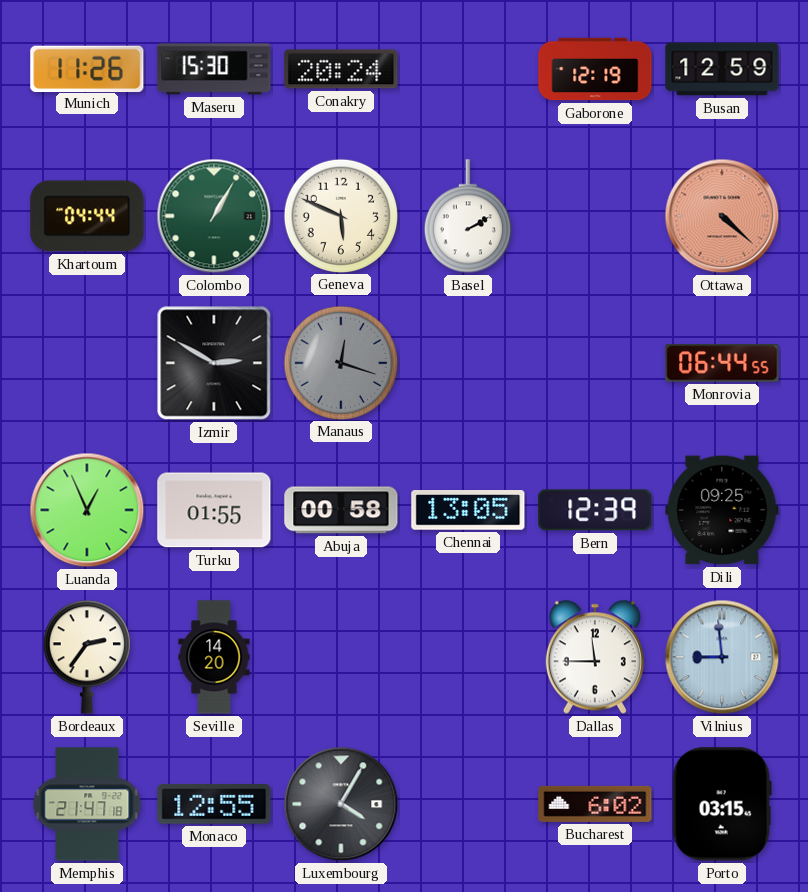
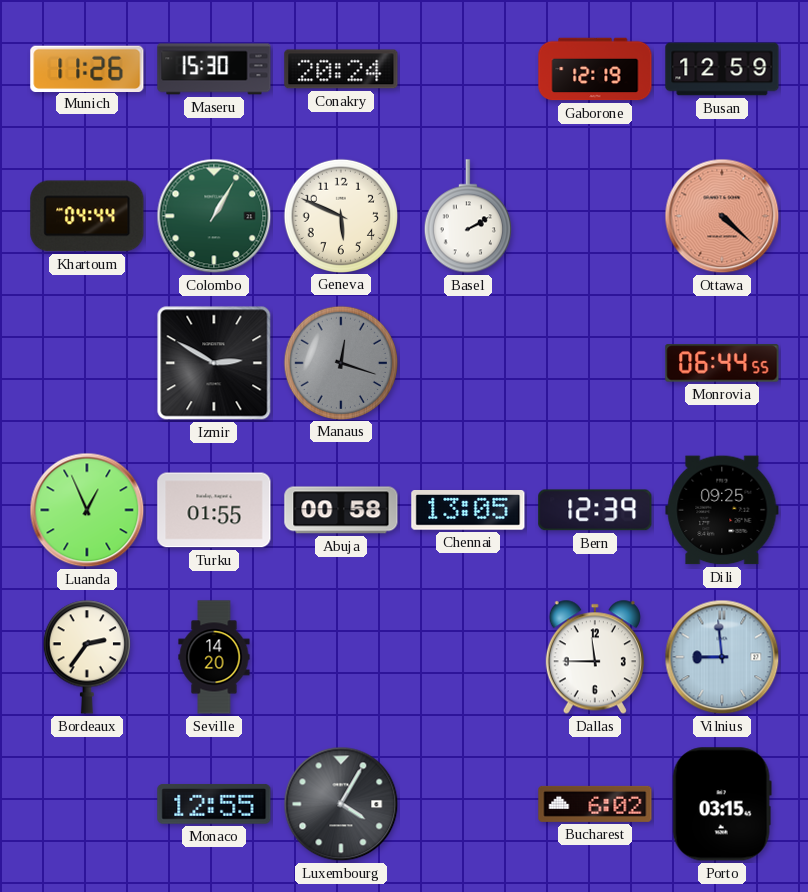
Memphis: 21:47 -> none (87, 804)
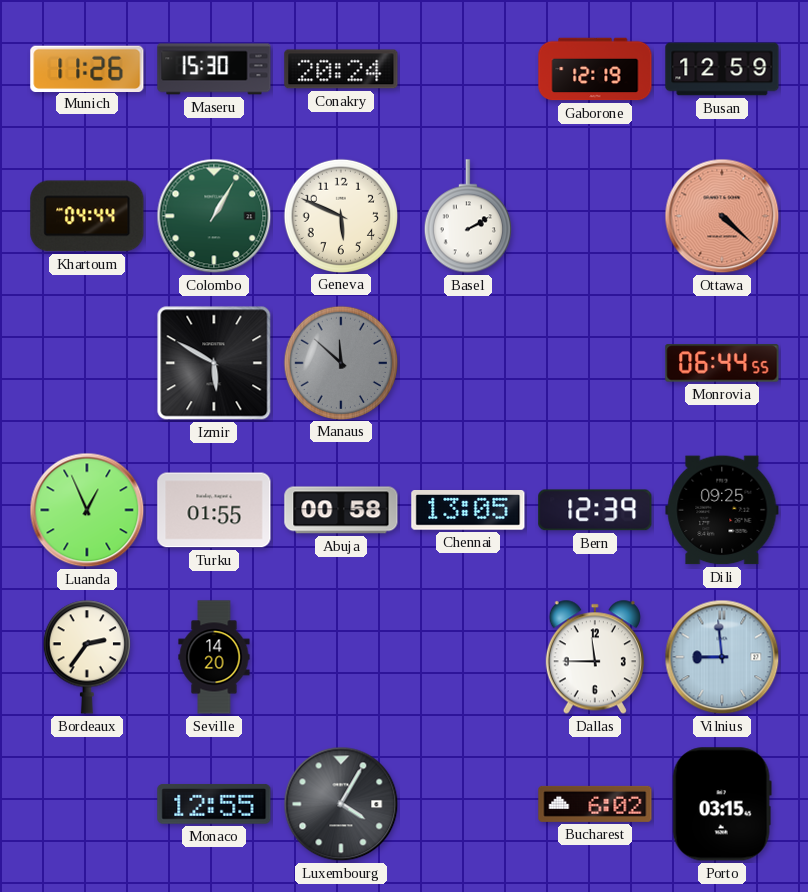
Izmir: 2:50 -> 5:50 (214, 363)
Manaus: 12:18 -> 11:52 (340, 362)
